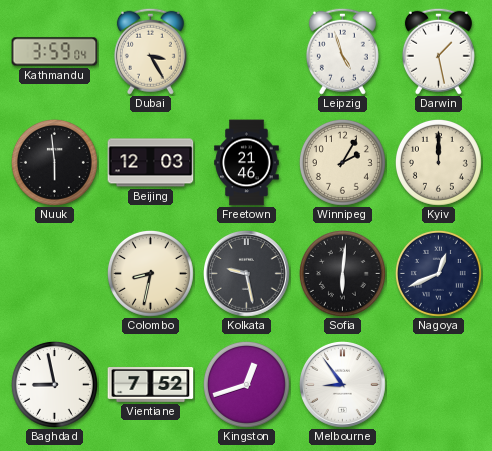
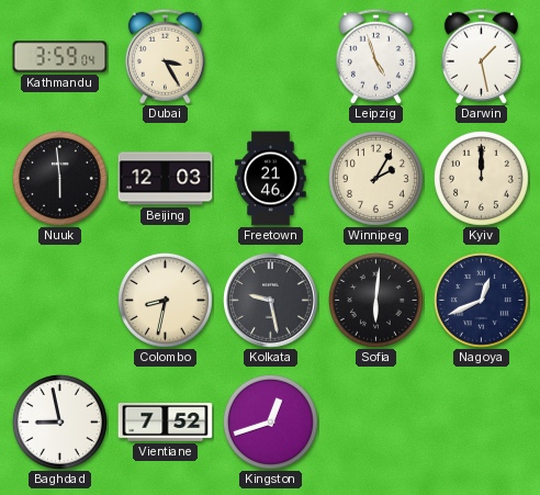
Melbourne: 8:54 -> none (343, 385)
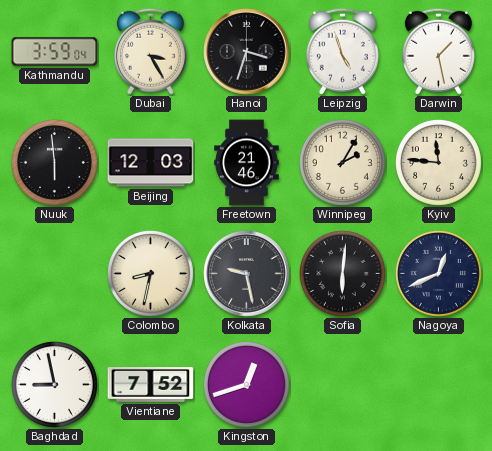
Hanoi: none -> 3:33 (247, 52)
Kyiv: 12:00 -> 11:46 (438, 162)
